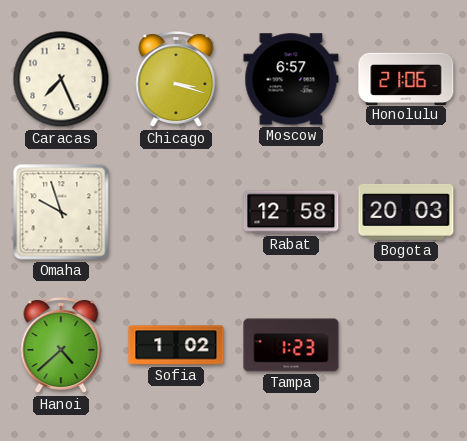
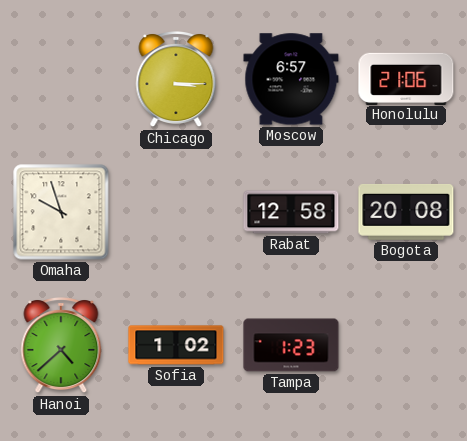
Caracas: 7:26 -> none (61, 79)
Chicago: 3:18 -> 3:15 (176, 80)
Bogota: 20:03 -> 20:08 (406, 212)
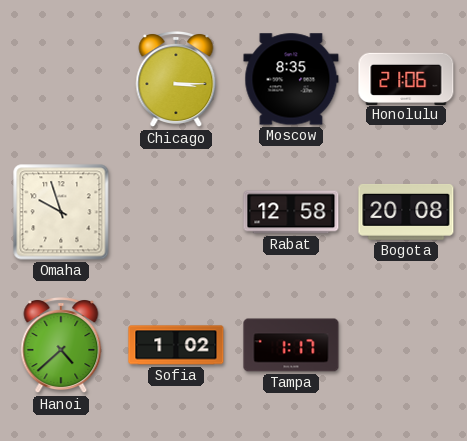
Moscow: 6:57 -> 8:35 (291, 79)
Tampa: 1:23 -> 1:17 (291, 345)
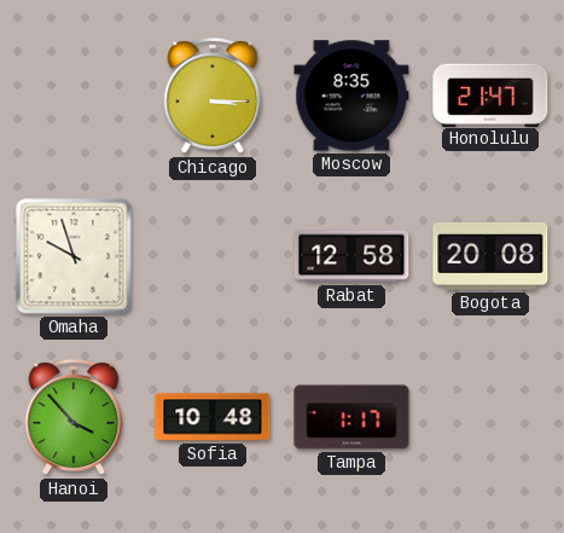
Honolulu: 21:06 -> 21:47 (490, 94)
Hanoi: 4:38 -> 3:53 (74, 418)
Sofia: 1:02 -> 10:48 (213, 417)
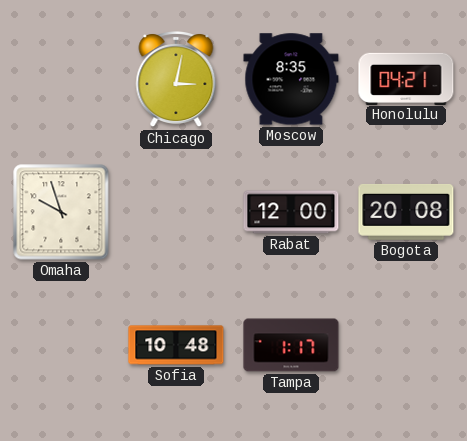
Chicago: 3:15 -> 3:02 (176, 80)
Honolulu: 21:47 -> 04:21 (406, 78)
Rabat: 12:58 -> 12:00 (291, 212)
Hanoi: 3:53 -> none (74, 418)
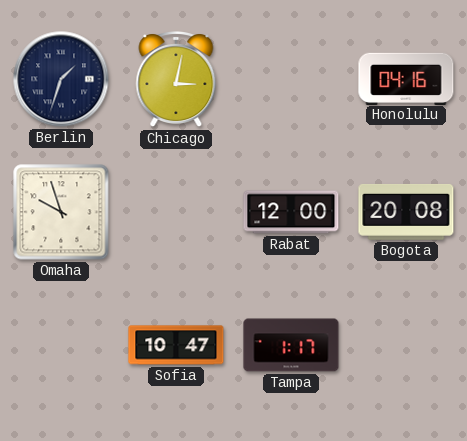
Berlin: none -> 1:33 (61, 79)
Moscow: 8:35 -> none (291, 79)
Honolulu: 04:21 -> 04:16 (406, 78)
Sofia: 10:48 -> 10:47 (176, 345)
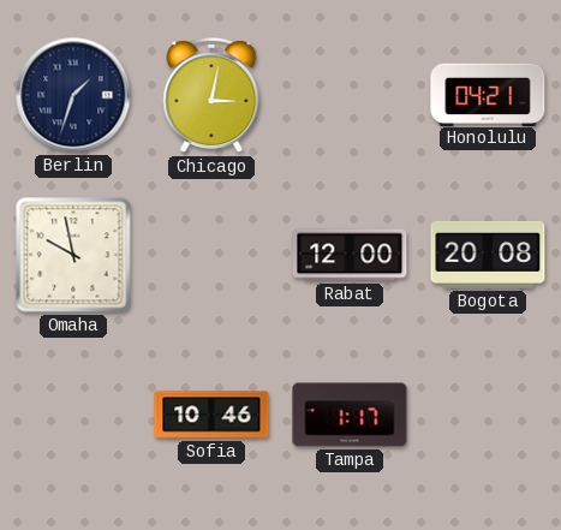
Honolulu: 04:16 -> 04:21 (488, 94)
Omaha: 9:57 -> 9:58 (73, 255)
Sofia: 10:47 -> 10:46 (211, 415)
